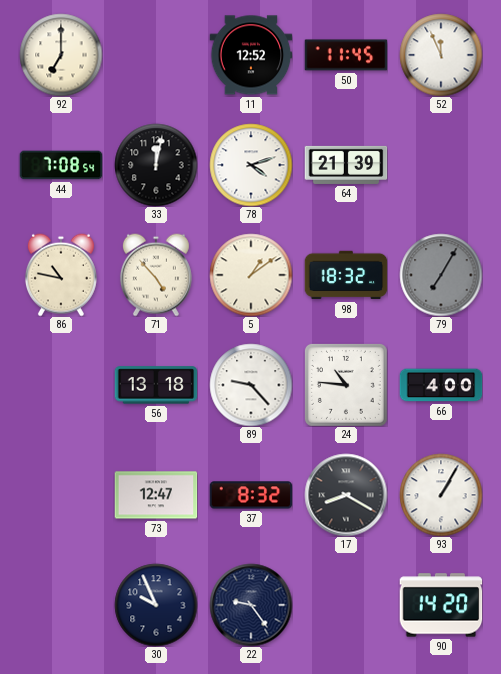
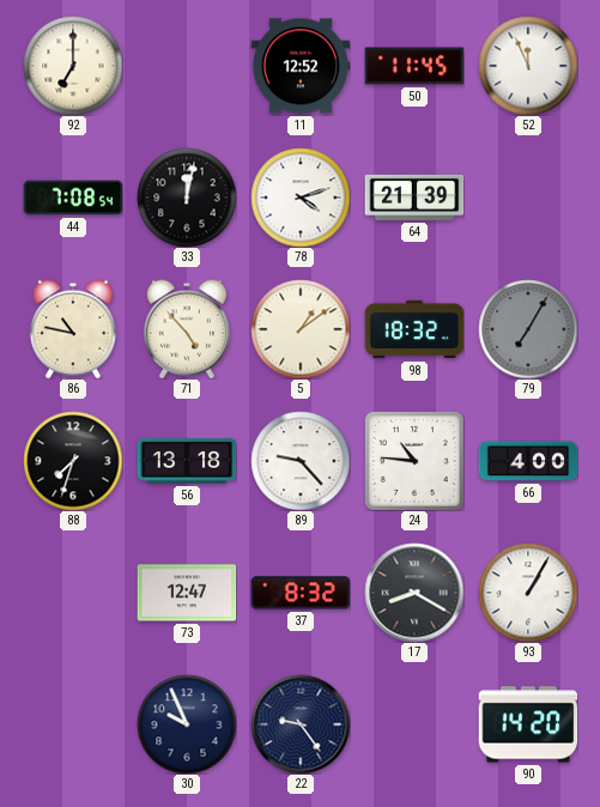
88: none -> 7:33 (73, 461)
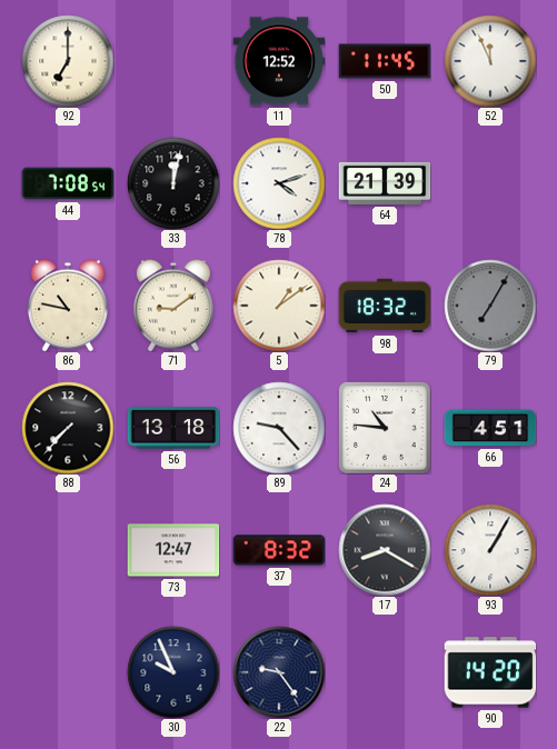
71: 4:53 -> 9:09 (173, 306)
88: 7:33 -> 7:37 (68, 428)
66: 4:00 -> 4:51 (490, 428)
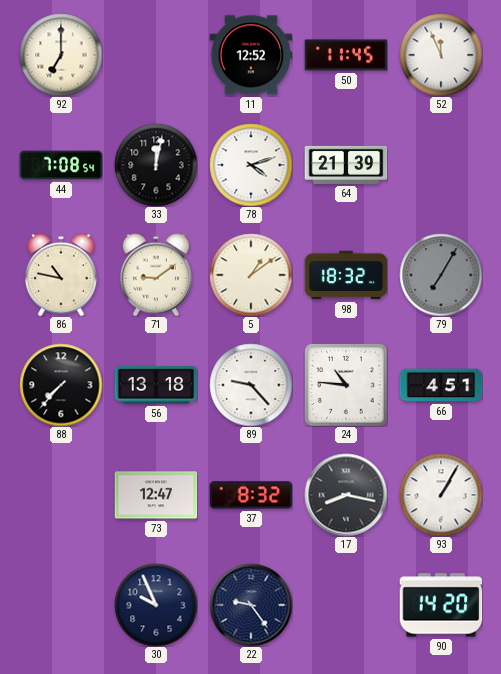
17: 8:20 -> 8:17 (346, 495)
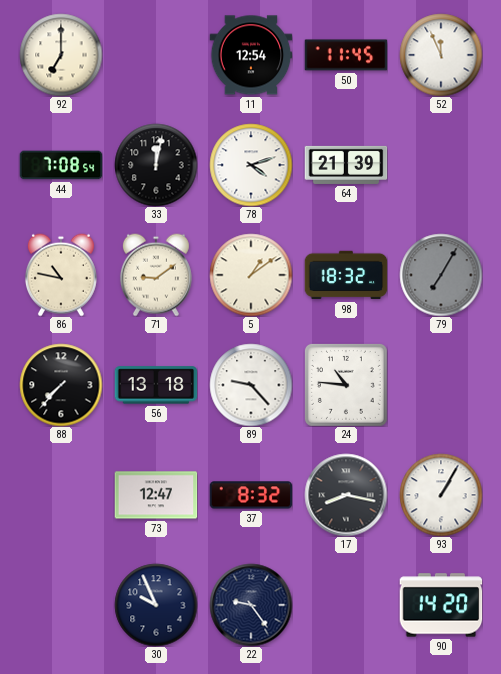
11: 12:52 -> 12:54 (251, 55)
66: 4:51 -> none (441, 385)
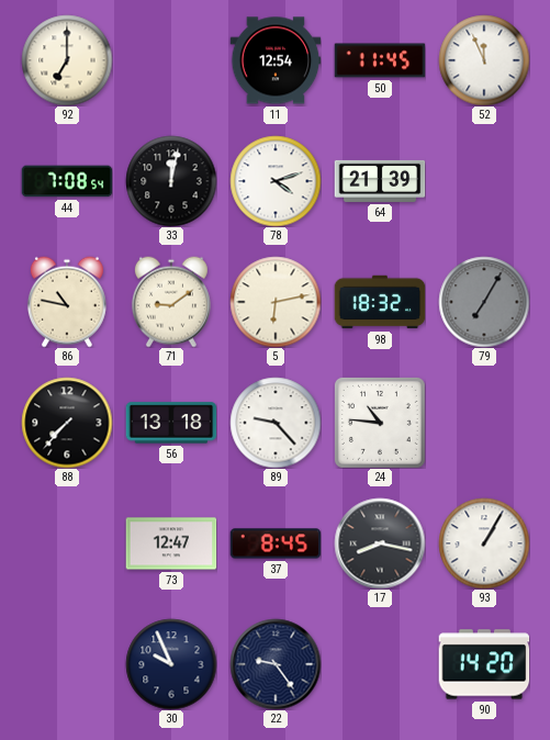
5: 1:09 -> 6:13 (276, 302)
37: 8:32 -> 8:45 (276, 543)
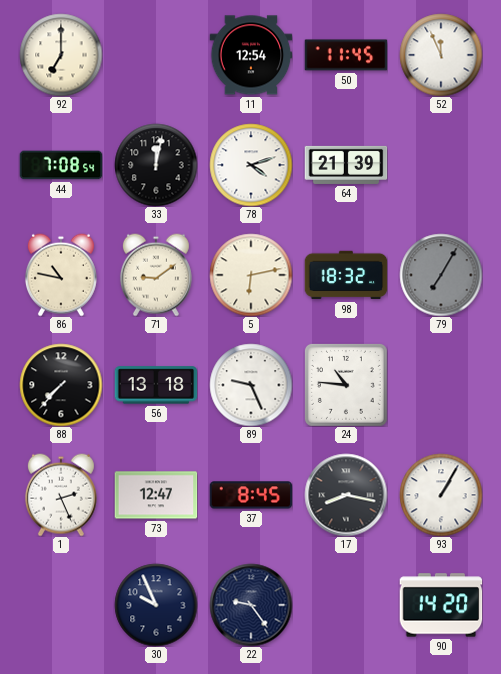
89: 9:23 -> 9:26 (251, 385)
1: none -> 2:26 (61, 495)
